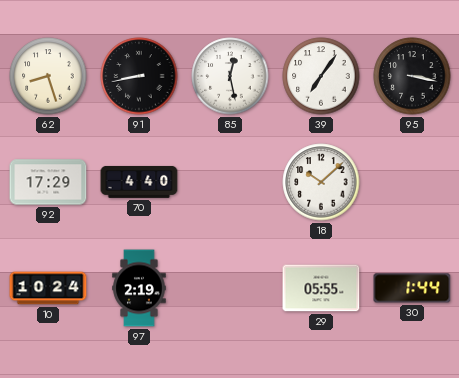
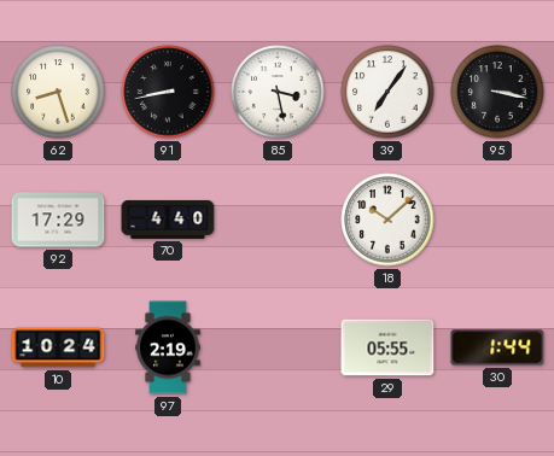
85: 12:28 -> 3:28 (278, 92)
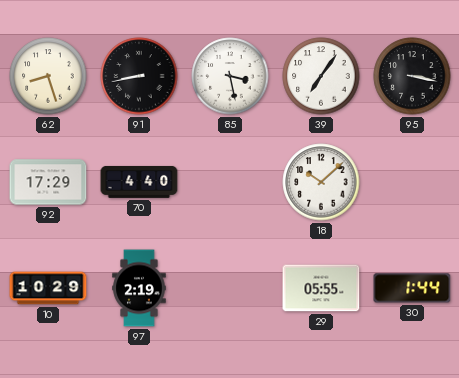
10: 10:24 -> 10:29 (48, 288)
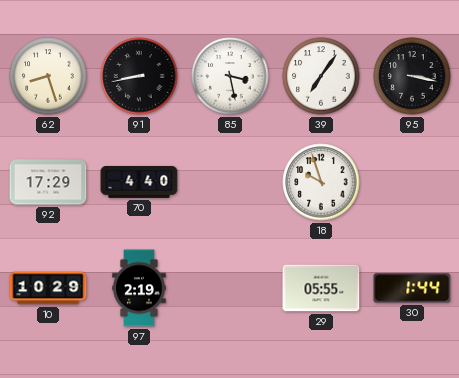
18: 10:08 -> 9:57 (321, 182)
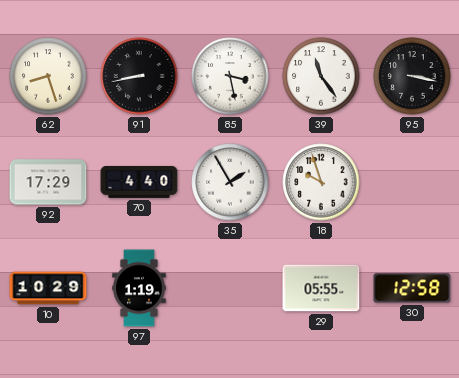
39: 7:06 -> 11:24 (321, 76)
35: none -> 1:55 (230, 182)
97: 2:19 -> 1:19 (139, 288)
30: 1:44 -> 12:58 (412, 288)
